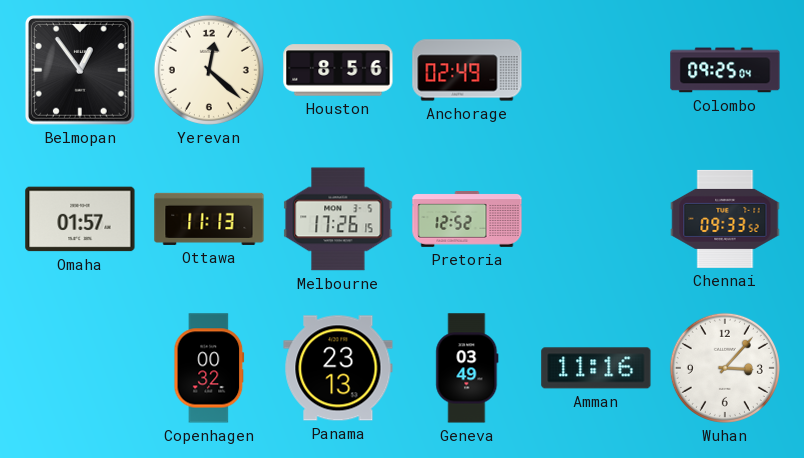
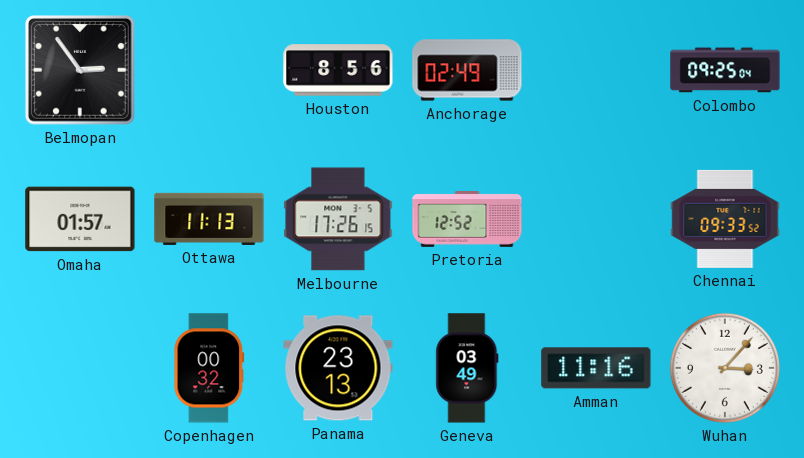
Belmopan: 12:54 -> 2:54 (81, 71)
Yerevan: 12:22 -> none (209, 70)
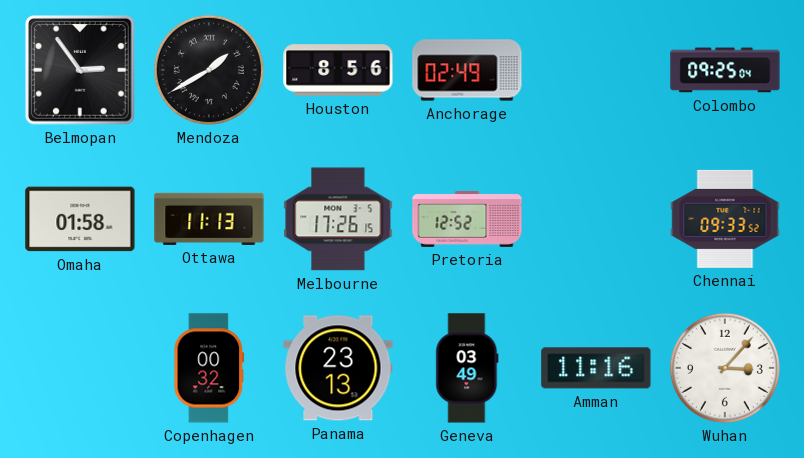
Mendoza: none -> 1:40 (209, 70)
Omaha: 01:57 -> 01:58 (80, 219)
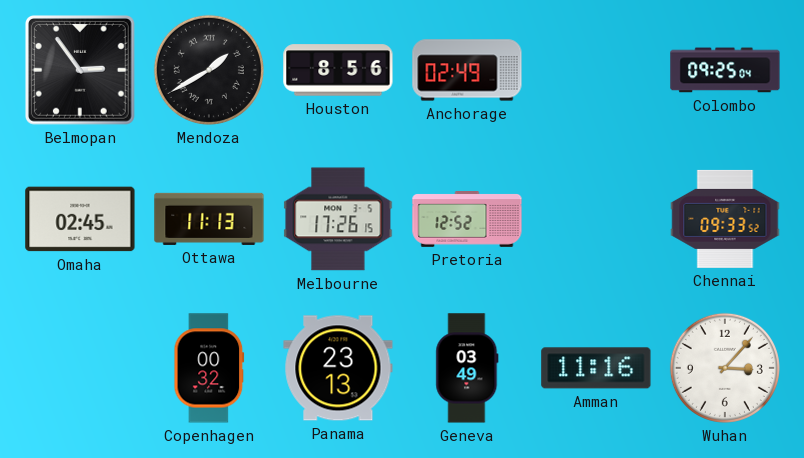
Omaha: 01:58 -> 02:45 (80, 219)
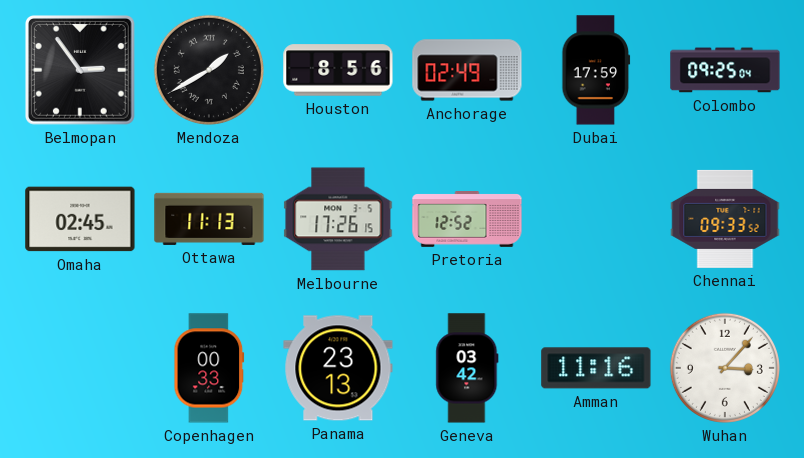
Dubai: none -> 17:59 (596, 70)
Copenhagen: 00:32 -> 00:33 (209, 368)
Geneva: 03:49 -> 03:42 (467, 368)
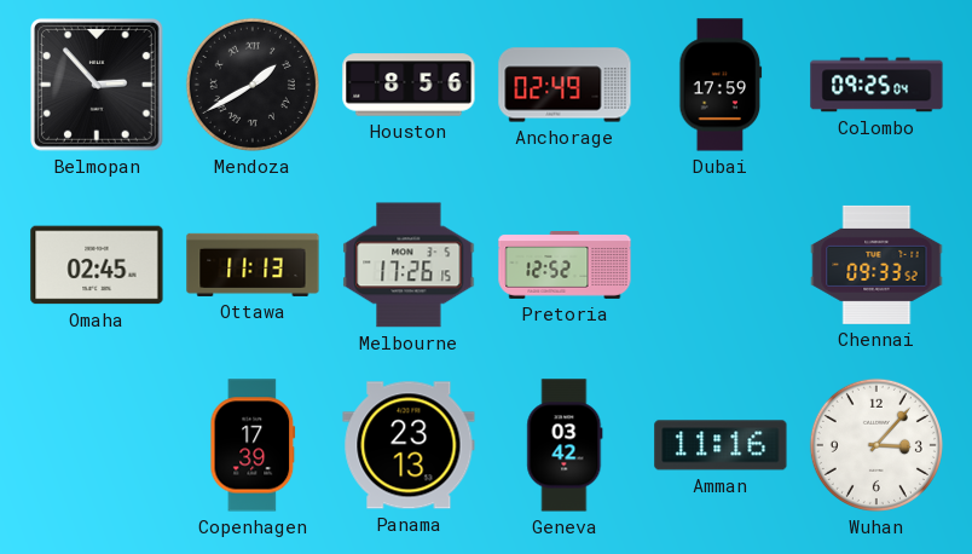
Belmopan: 2:54 -> 2:53 (98, 86)
Copenhagen: 00:33 -> 17:39 (253, 445)
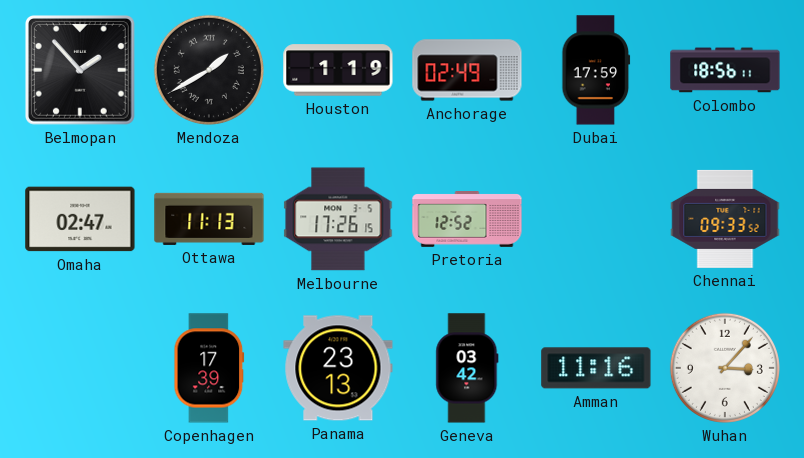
Belmopan: 2:53 -> 1:53 (81, 71)
Houston: 8:56 -> 1:19 (338, 70)
Colombo: 09:25 -> 18:56 (725, 70)
Omaha: 02:45 -> 02:47 (80, 219)
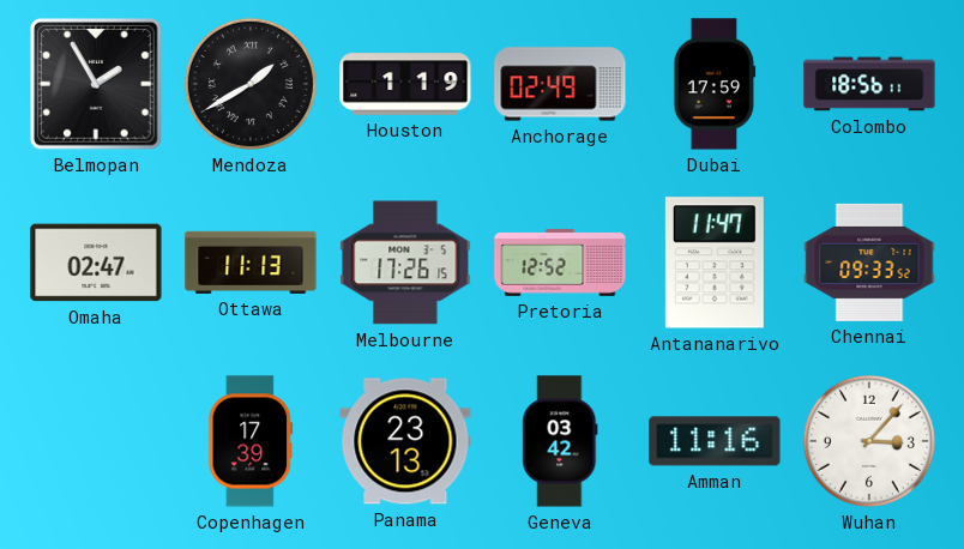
Belmopan: 1:53 -> 1:55 (97, 85)
Antananarivo: none -> 11:47 (715, 263)
